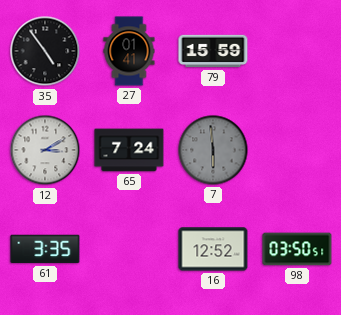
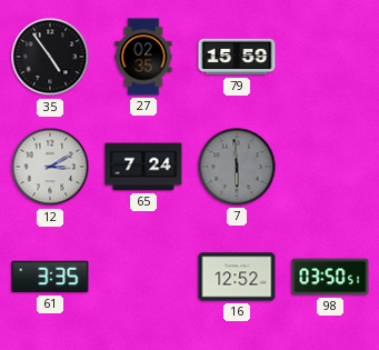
27: 01:41 -> 02:35 (143, 57)
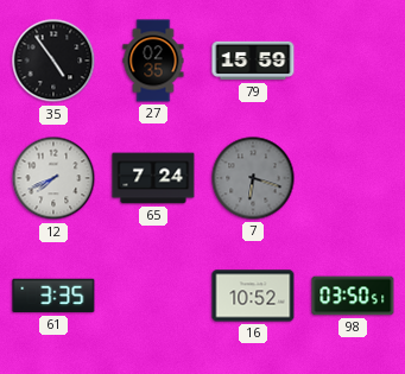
12: 3:10 -> 7:41 (53, 178)
7: 5:59 -> 6:18 (253, 178)
16: 12:52 -> 10:52 (253, 296)
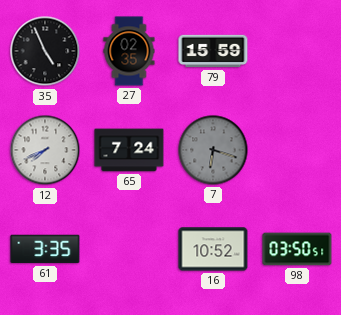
35: 4:54 -> 4:56 (45, 51)
